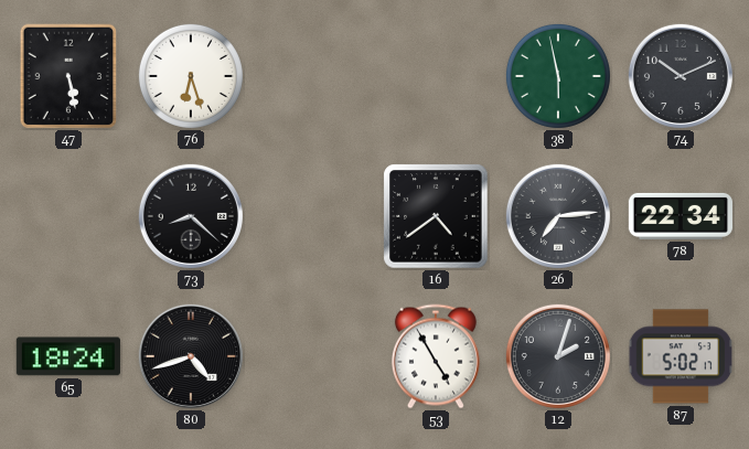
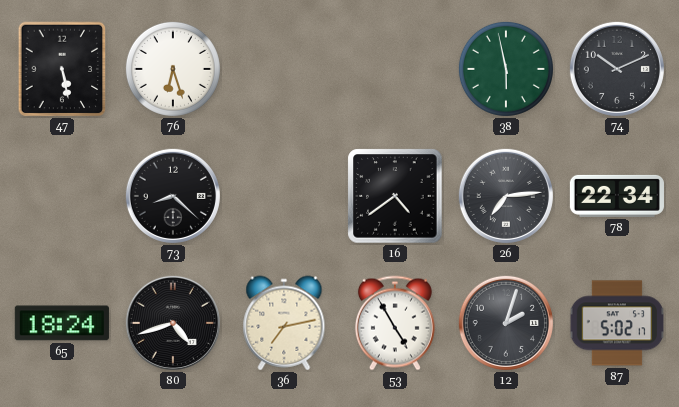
36: none -> 7:13 (284, 323)
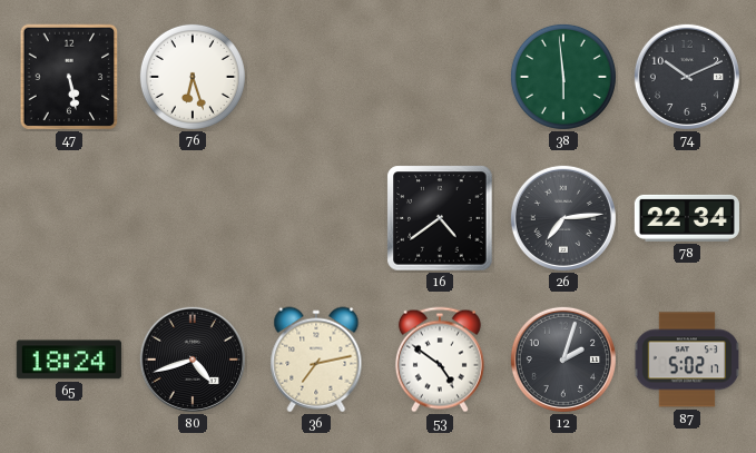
38: 5:58 -> 5:59 (563, 77)
73: 8:22 -> none (173, 196)
53: 4:55 -> 4:51 (440, 360)
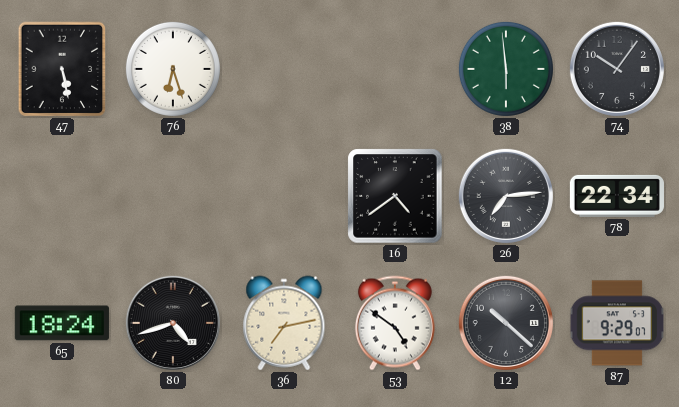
74: 10:11 -> 10:06 (617, 69)
12: 2:03 -> 10:22 (506, 323)
87: 5:02 -> 9:29 (617, 323)
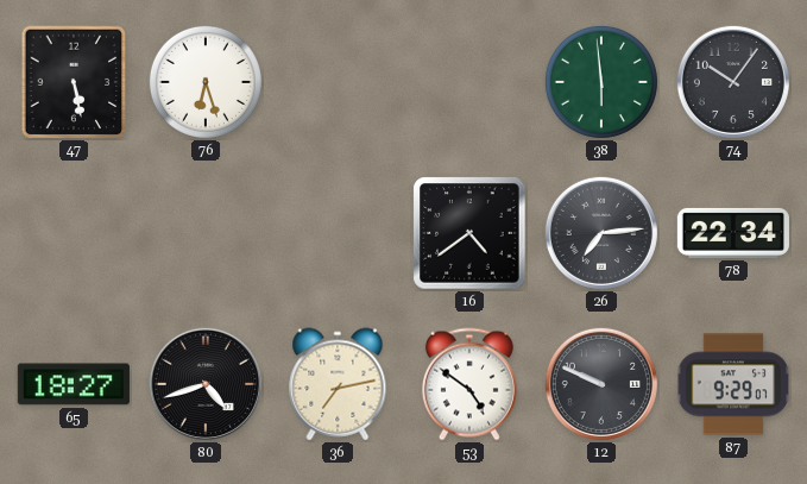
65: 18:24 -> 18:27 (74, 384)
12: 10:22 -> 9:49 (601, 384)
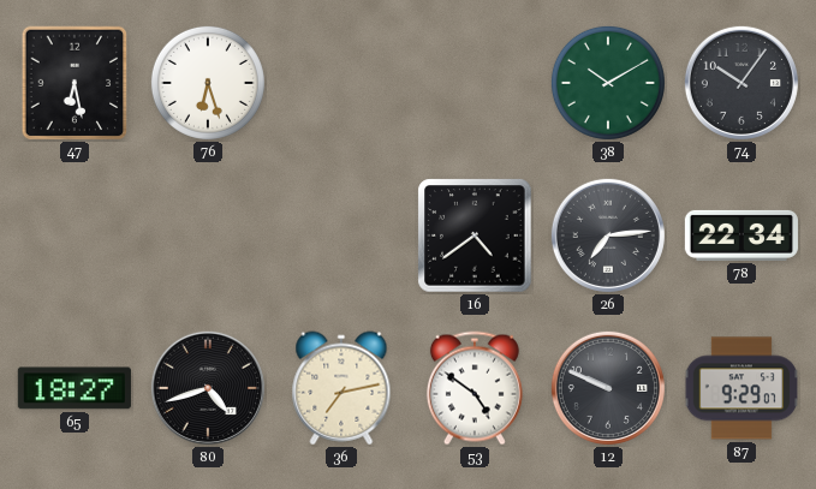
47: 5:28 -> 6:28 (75, 83)
38: 5:59 -> 10:10 (608, 83)
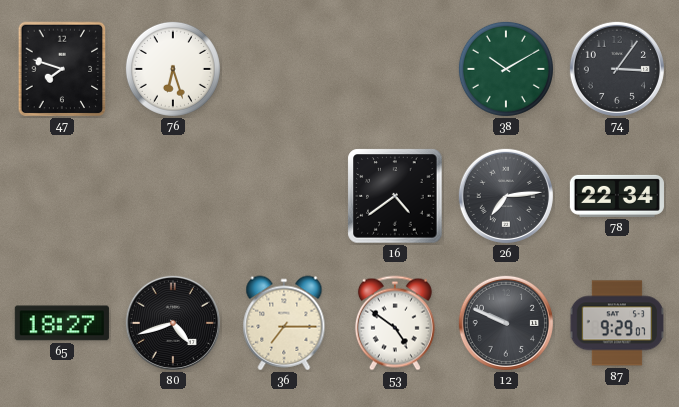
47: 6:28 -> 7:48 (62, 69)
74: 10:06 -> 3:06 (617, 69)
36: 7:13 -> 7:15 (284, 323)
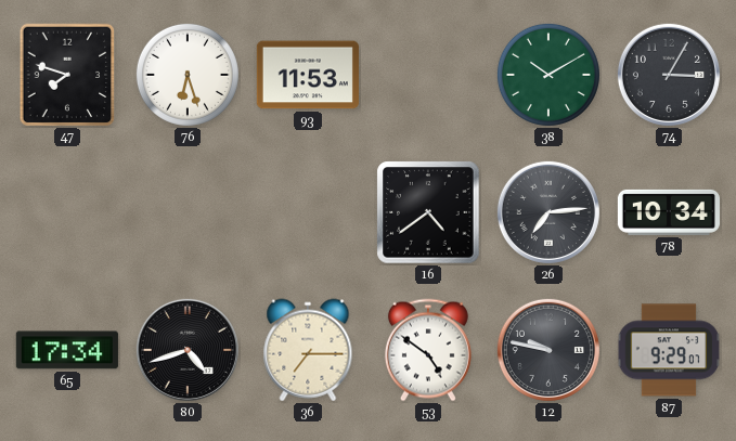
93: none -> 11:53 (308, 75)
74: 3:06 -> 3:05 (669, 75)
78: 22:34 -> 10:34 (669, 212)
65: 18:27 -> 17:34 (67, 350)
12: 9:49 -> 9:47 (548, 350)
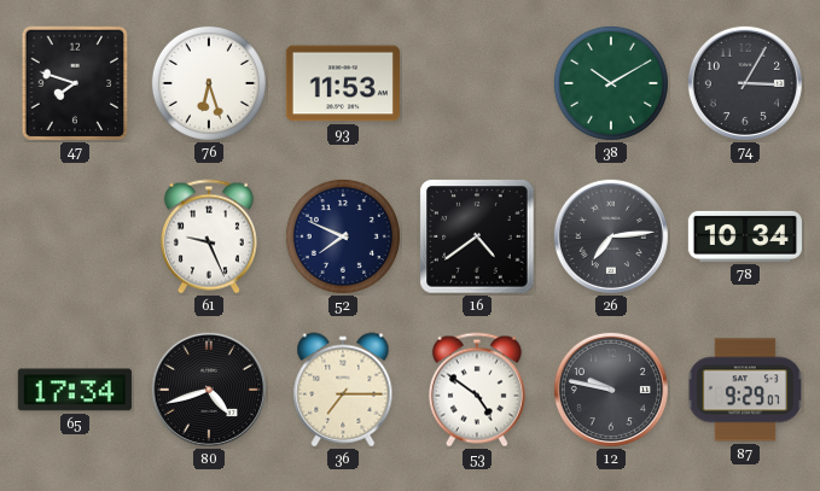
61: none -> 9:26 (209, 236)
52: none -> 7:49 (343, 236)
